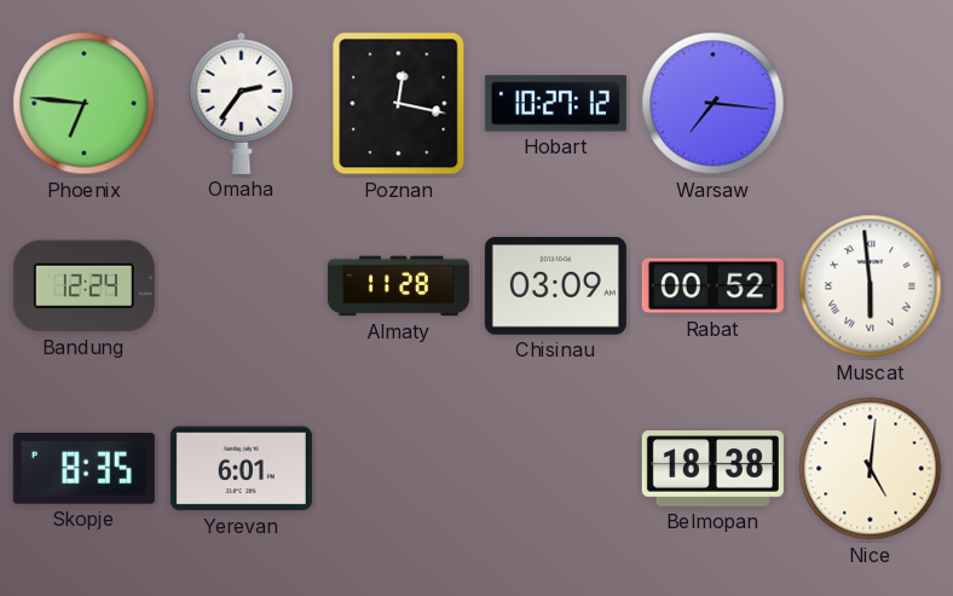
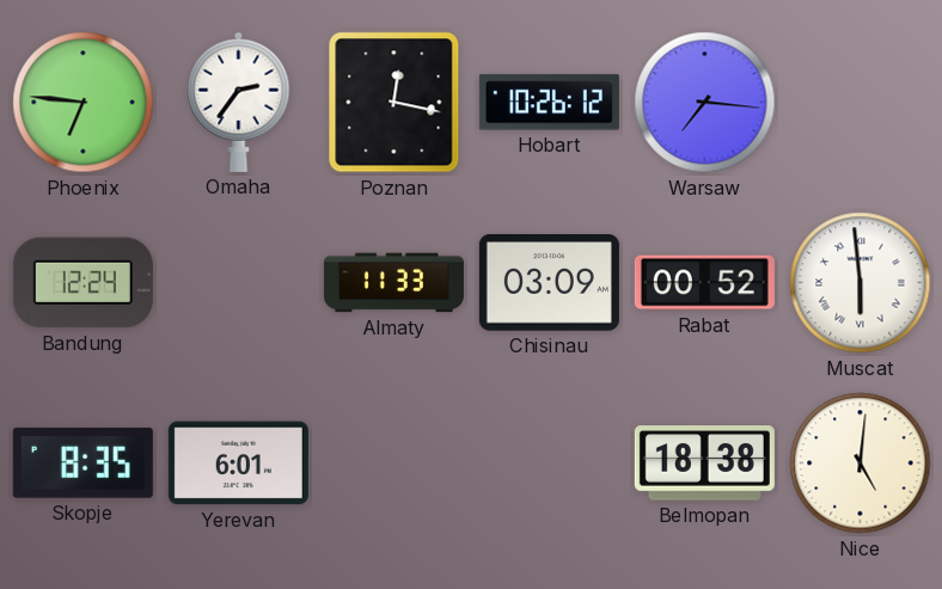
Hobart: 10:27 -> 10:26 (549, 103)
Almaty: 11:28 -> 11:33 (393, 283)
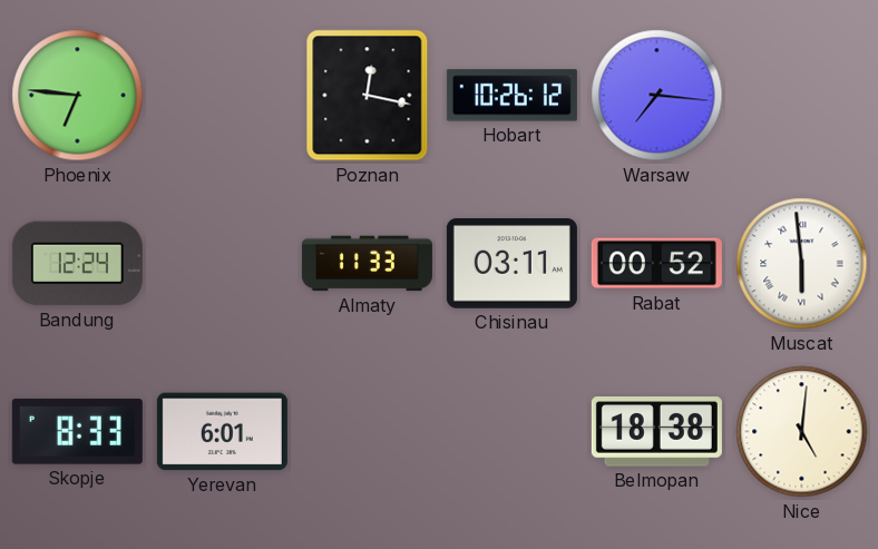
Omaha: 2:36 -> none (239, 102)
Chisinau: 03:09 -> 03:11 (511, 264)
Skopje: 8:35 -> 8:33 (77, 431)
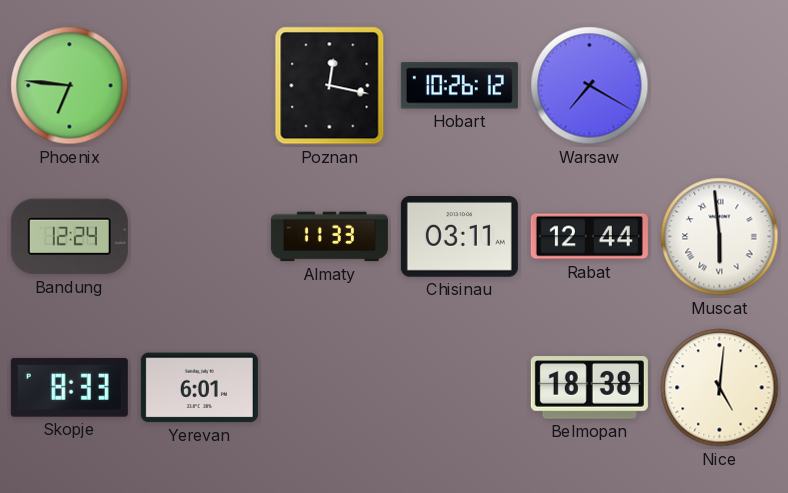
Warsaw: 7:16 -> 7:20 (590, 86)
Rabat: 00:52 -> 12:44 (589, 237)
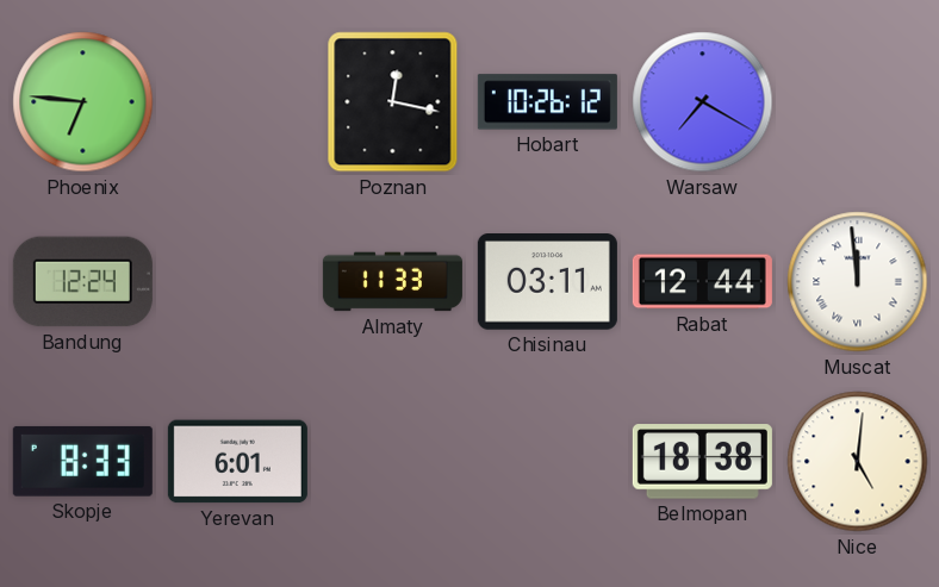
Muscat: 5:59 -> 11:59 (858, 282)
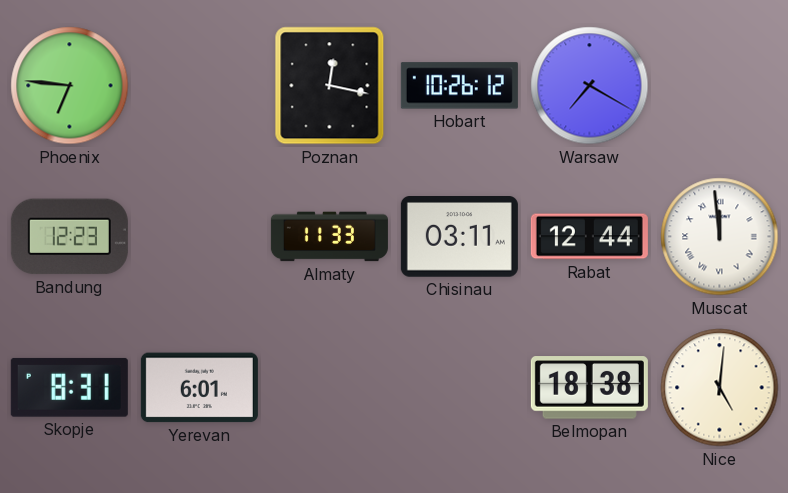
Bandung: 12:24 -> 12:23 (69, 237)
Skopje: 8:33 -> 8:31 (69, 387)
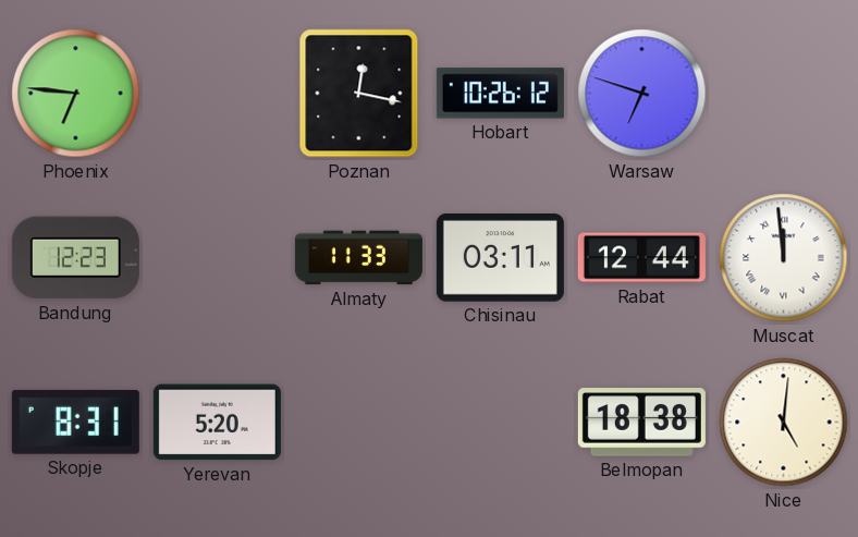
Warsaw: 7:20 -> 6:48 (642, 94)
Yerevan: 6:01 -> 5:20 (217, 423)
